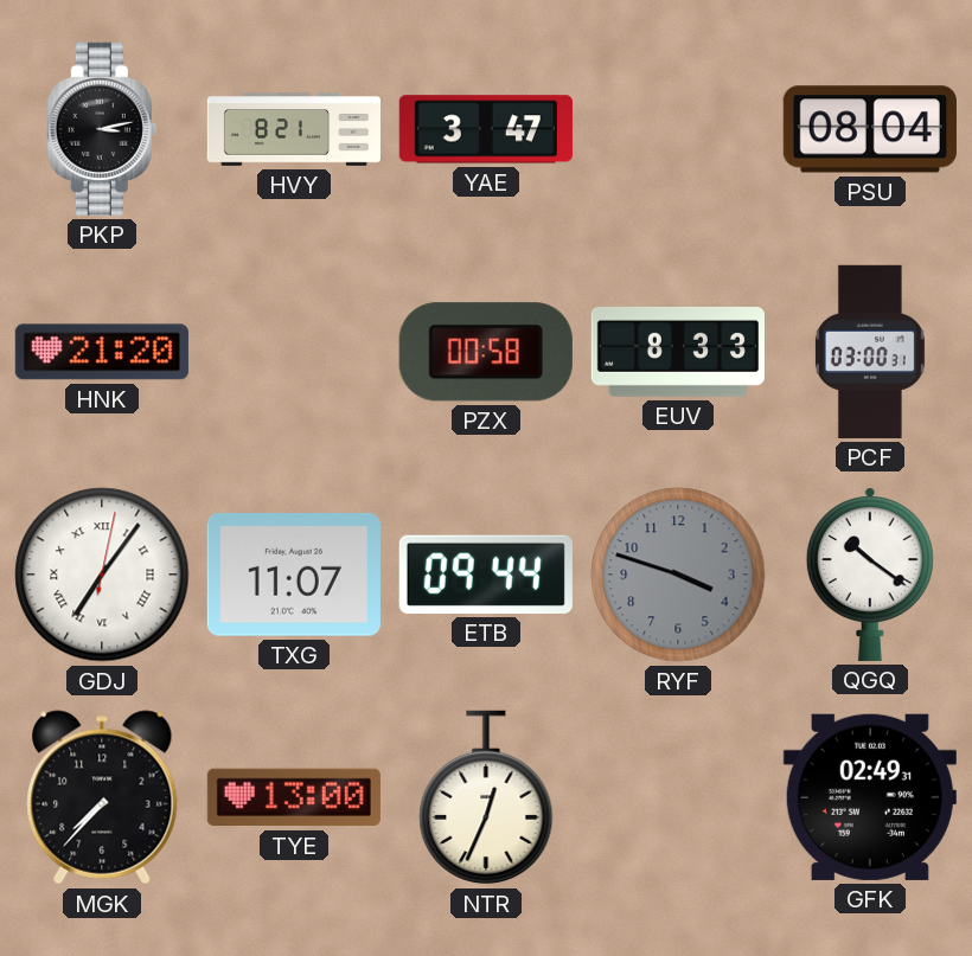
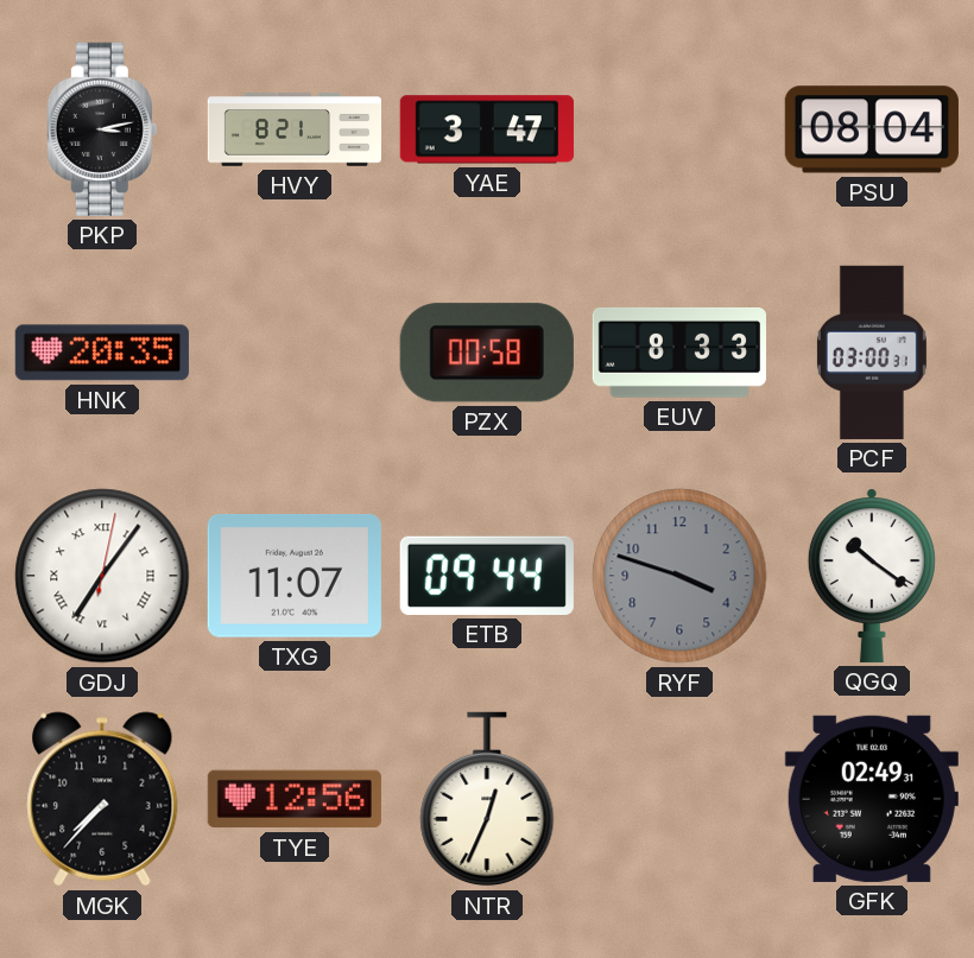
HNK: 21:20 -> 20:35 (102, 353)
TYE: 13:00 -> 12:56 (295, 799)
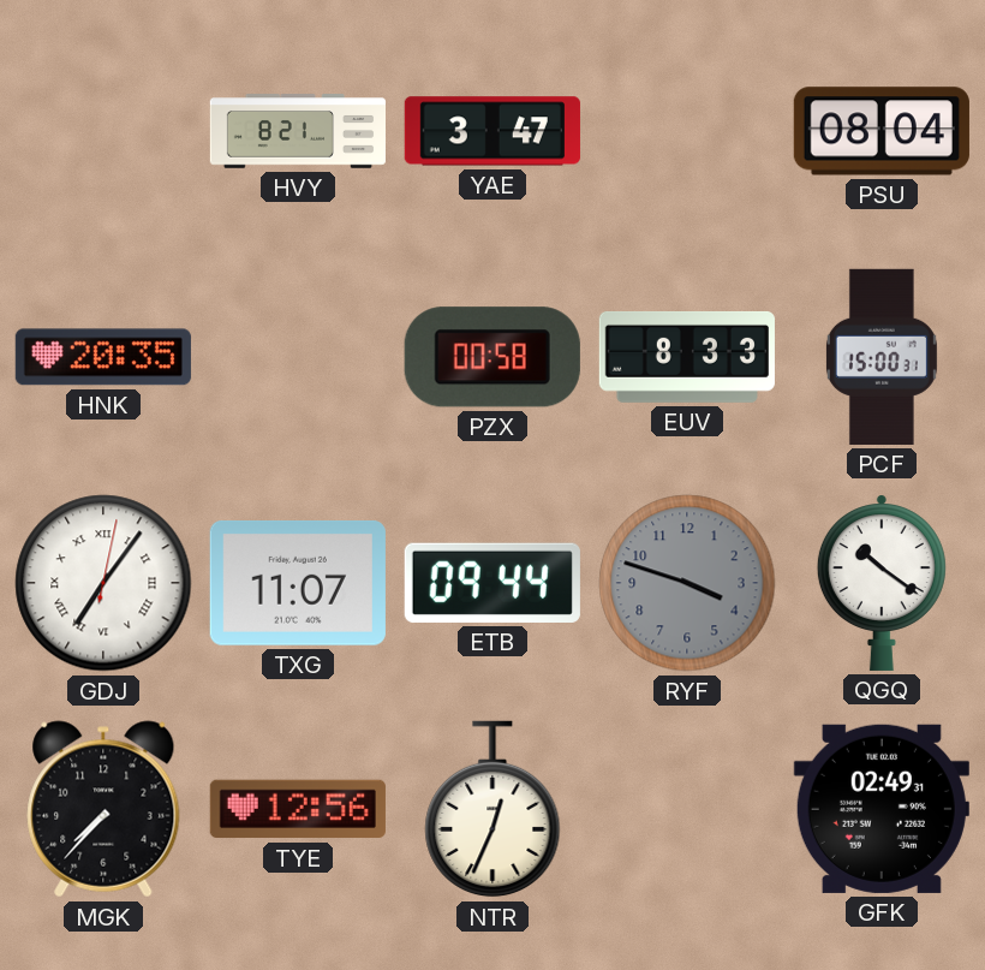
PKP: 3:13 -> none (102, 129)
PCF: 03:00 -> 15:00 (882, 357)
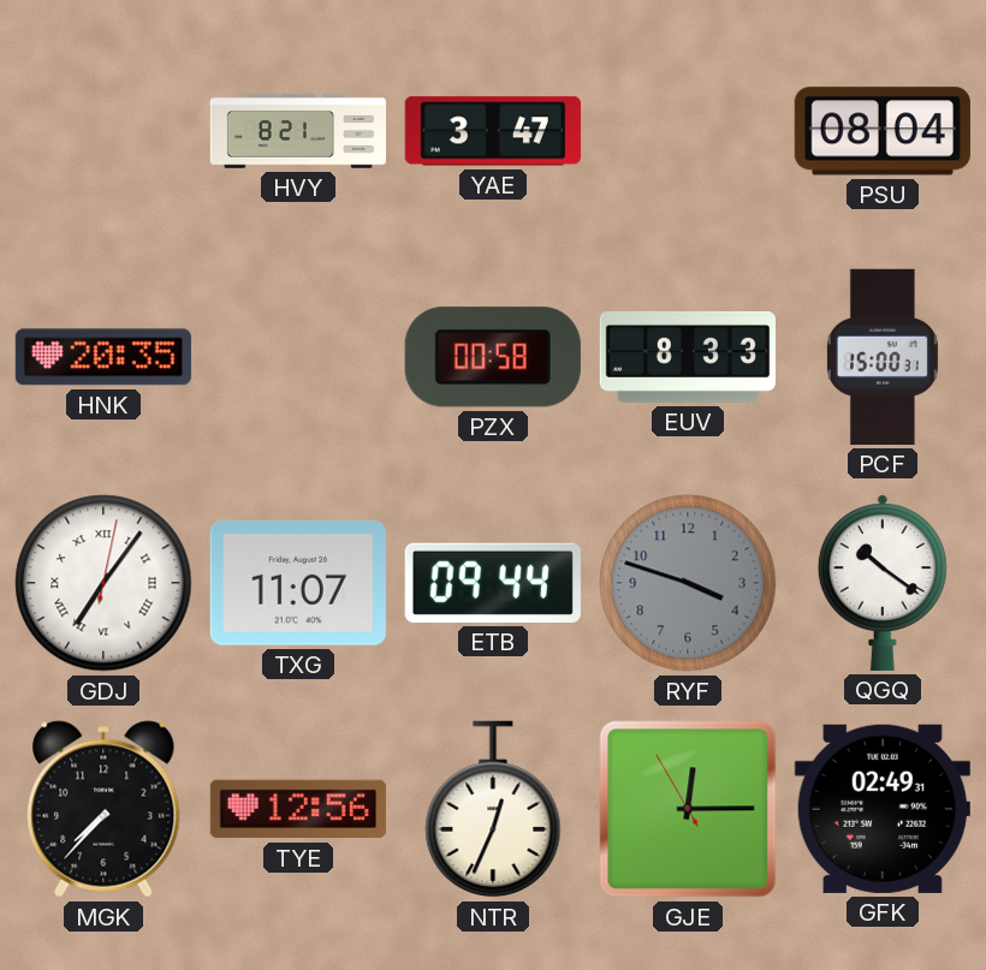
GJE: none -> 12:14 (688, 809)
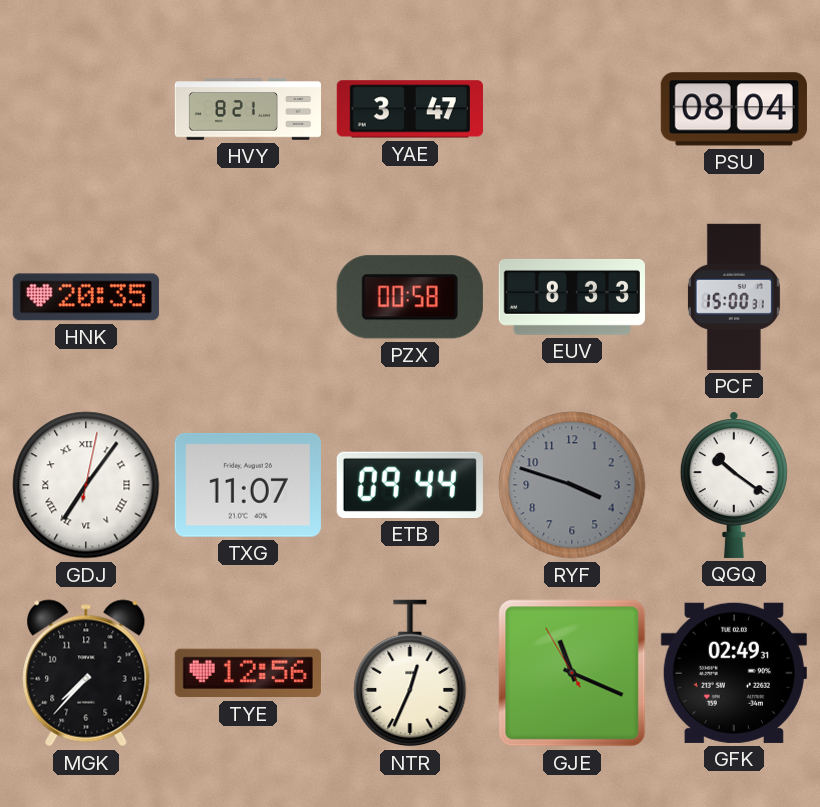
GJE: 12:14 -> 11:18 (572, 673)
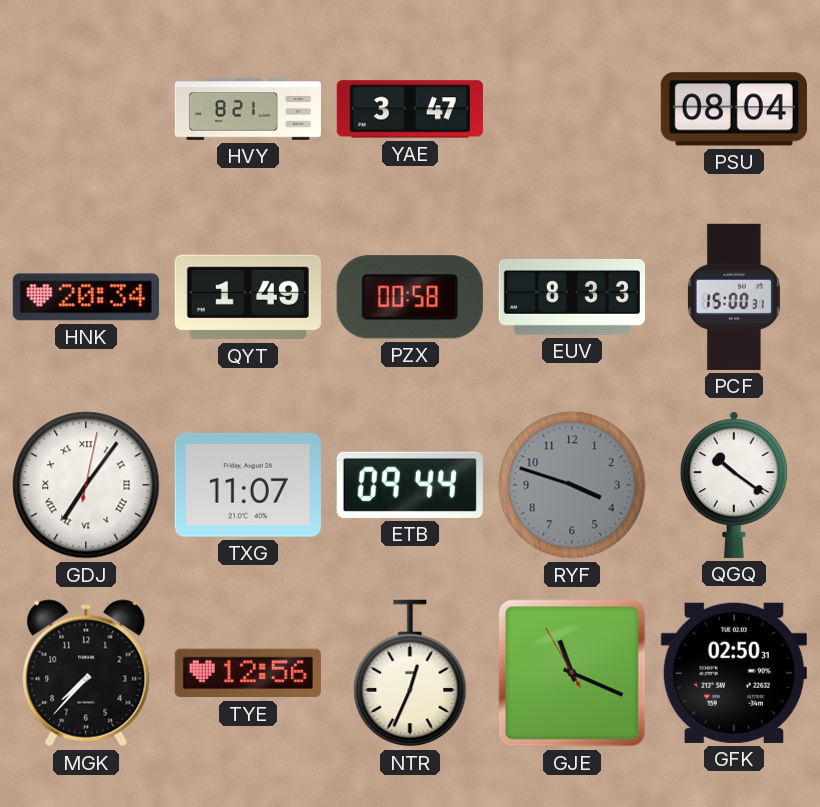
HNK: 20:35 -> 20:34 (86, 297)
QYT: none -> 1:49 (248, 297)
GFK: 02:49 -> 02:50 (734, 673)
